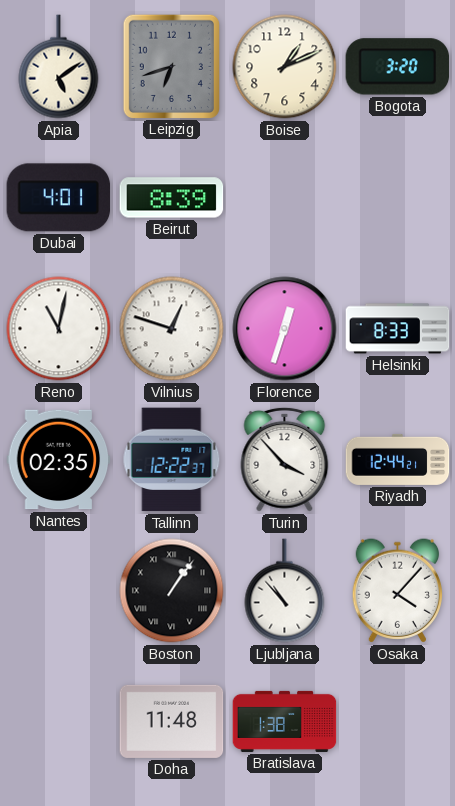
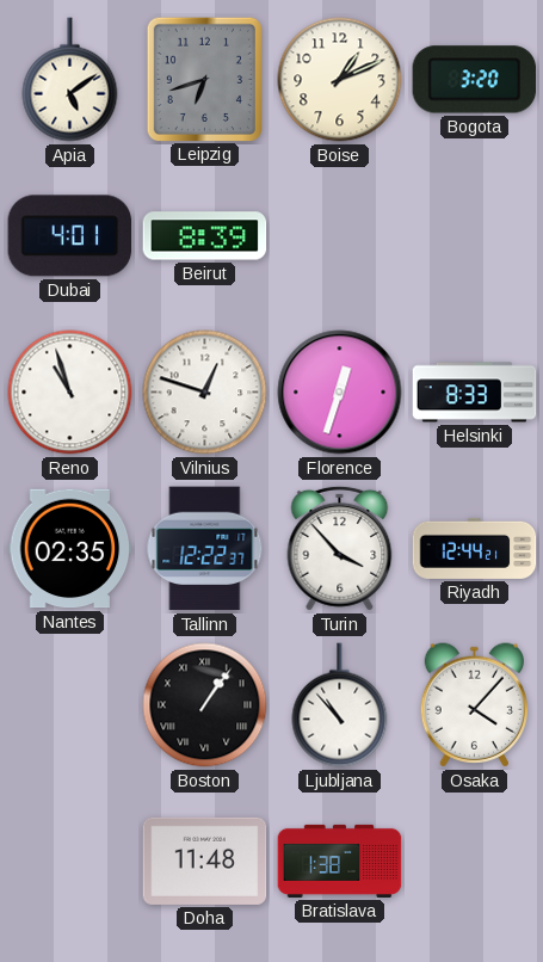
Reno: 11:02 -> 10:57 (70, 393)
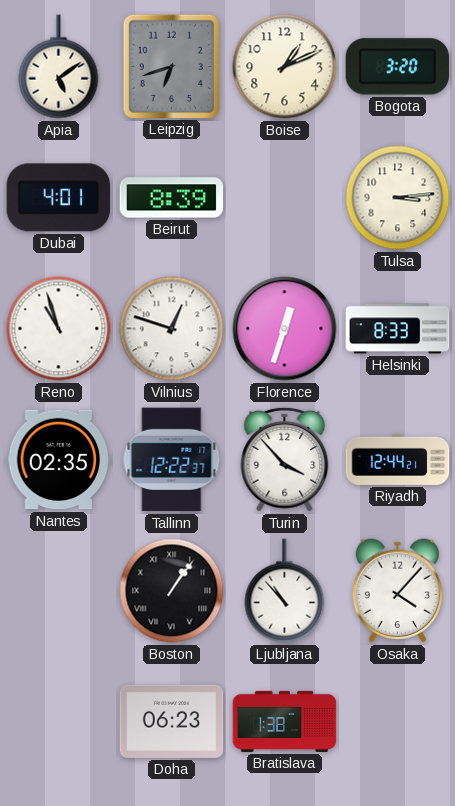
Tulsa: none -> 3:14 (398, 198)
Doha: 11:48 -> 06:23 (172, 721)
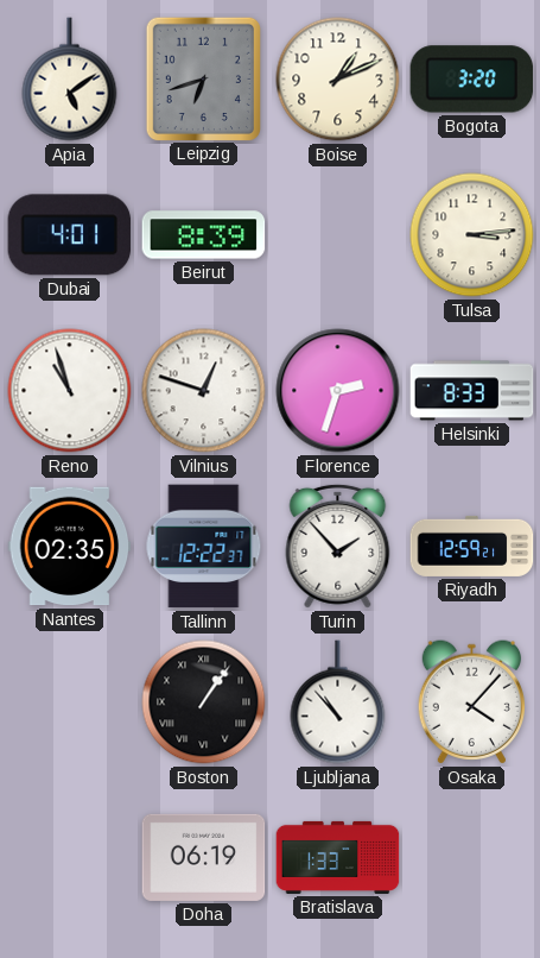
Florence: 12:33 -> 2:33 (338, 391)
Turin: 3:53 -> 1:53 (338, 546)
Riyadh: 12:44 -> 12:59 (472, 546)
Doha: 06:23 -> 06:19 (204, 857)
Bratislava: 1:38 -> 1:33 (338, 857)
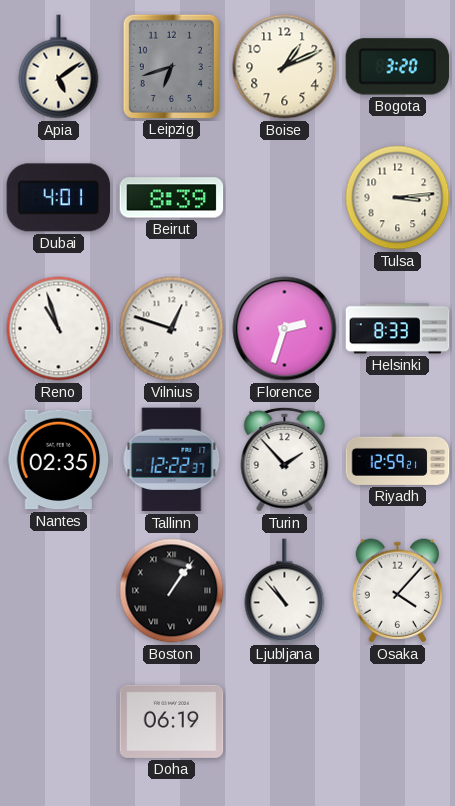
Bratislava: 1:33 -> none (338, 857)
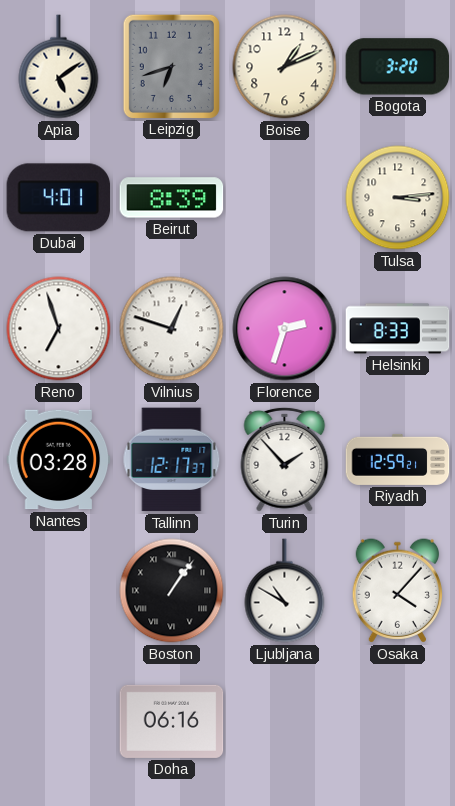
Reno: 10:57 -> 6:57 (59, 329)
Nantes: 02:35 -> 03:28 (59, 460)
Tallinn: 12:22 -> 12:17 (172, 460)
Ljubljana: 10:53 -> 10:50 (285, 591)
Doha: 06:19 -> 06:16 (172, 721)
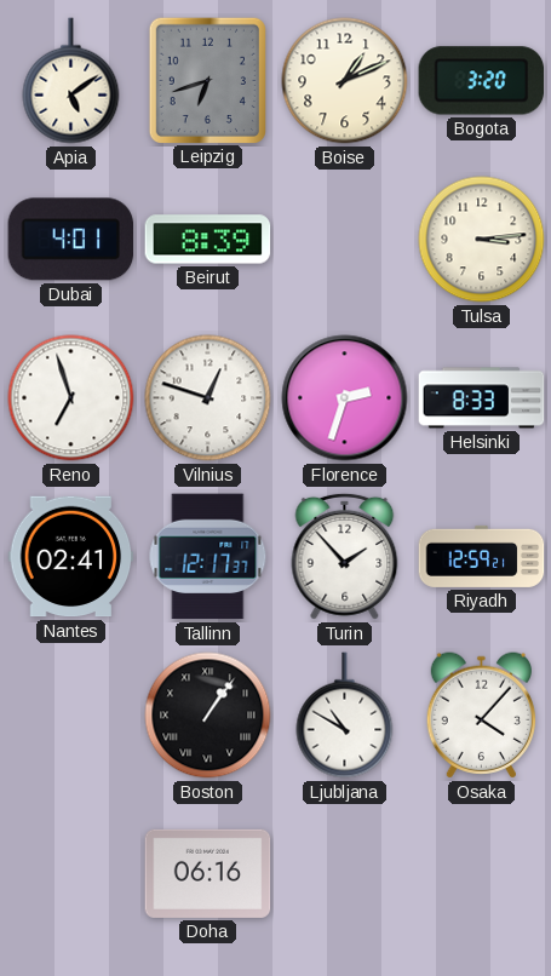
Nantes: 03:28 -> 02:41 (71, 557)
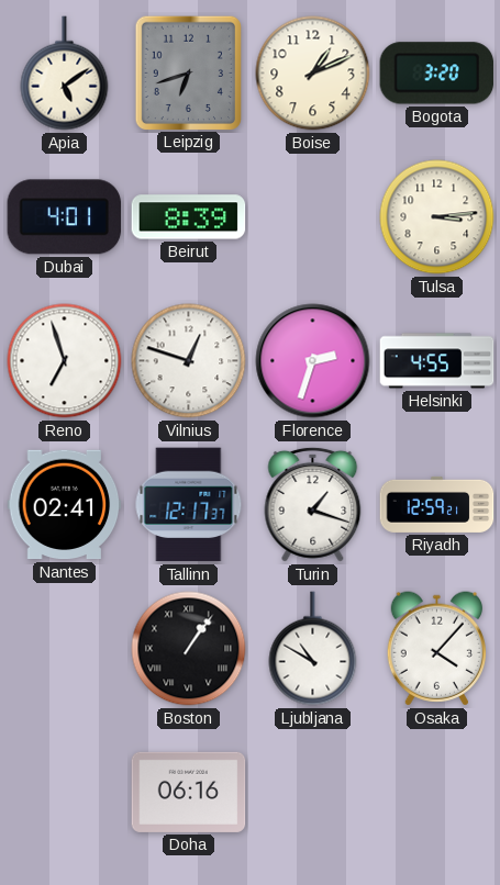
Helsinki: 8:33 -> 4:55 (437, 361)
Turin: 1:53 -> 1:18 (313, 504)
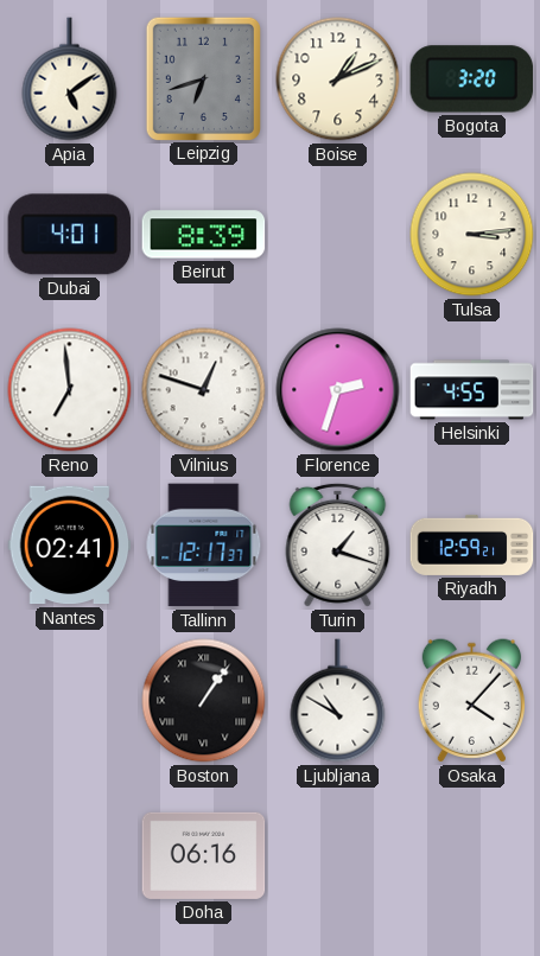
Reno: 6:57 -> 6:59 (70, 390)
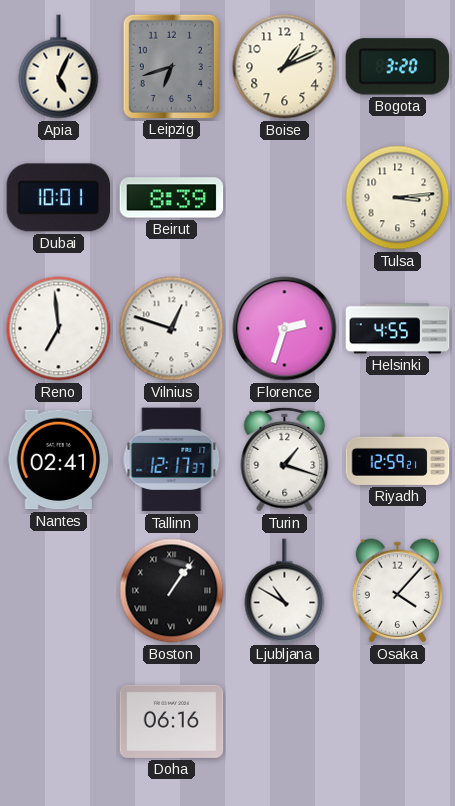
Apia: 5:09 -> 5:04 (59, 67)
Dubai: 4:01 -> 10:01 (59, 198)
